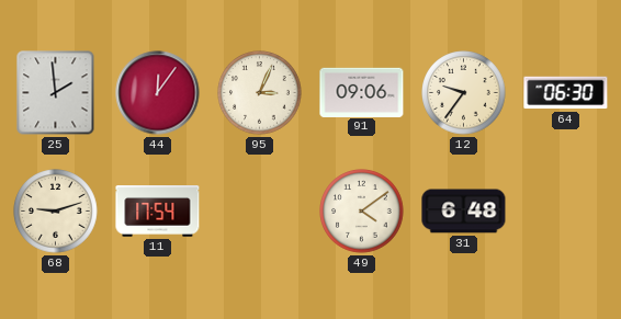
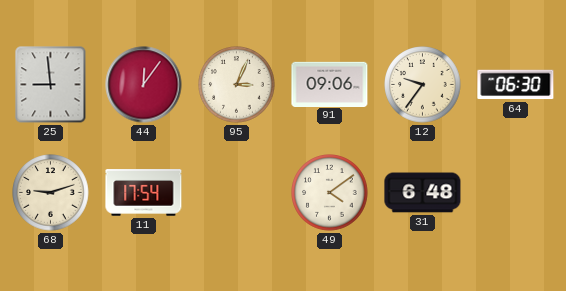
25: 1:59 -> 8:59 (51, 85)
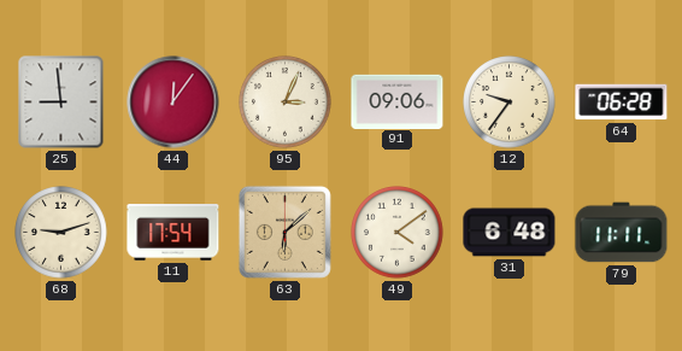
64: 06:30 -> 06:28 (622, 103)
63: none -> 6:08 (284, 232)
79: none -> 11:11 (622, 233)
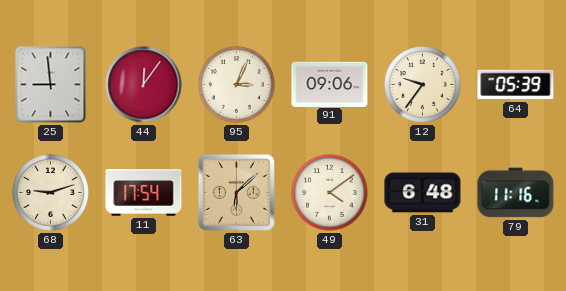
64: 06:28 -> 05:39 (516, 85)
79: 11:11 -> 11:16 (516, 193)
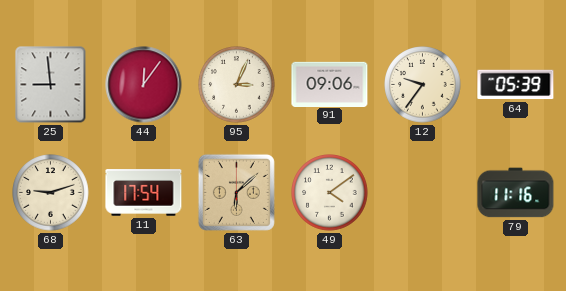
31: 6:48 -> none (423, 193)
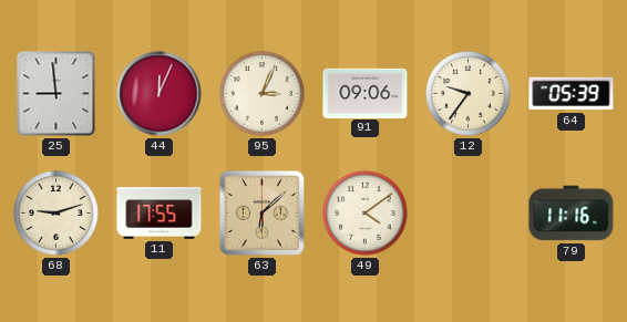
44: 12:06 -> 12:04 (160, 94)
11: 17:54 -> 17:55 (160, 214)
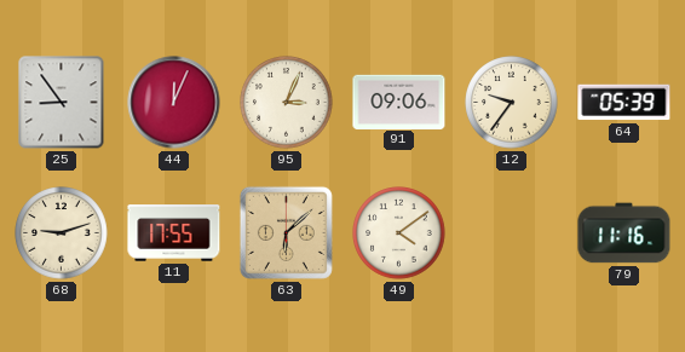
25: 8:59 -> 8:54 (62, 103)
